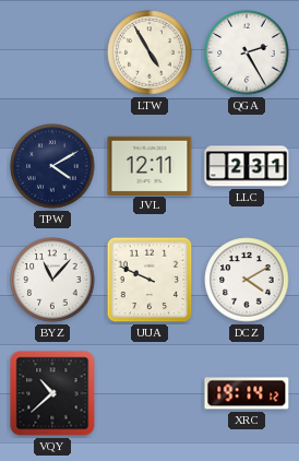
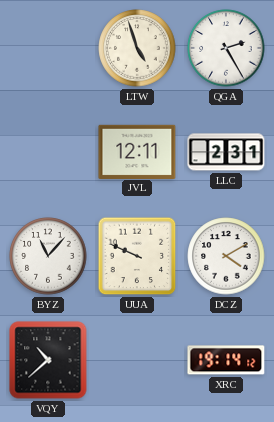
LTW: 4:55 -> 4:57 (137, 48)
TPW: 4:10 -> none (52, 166)
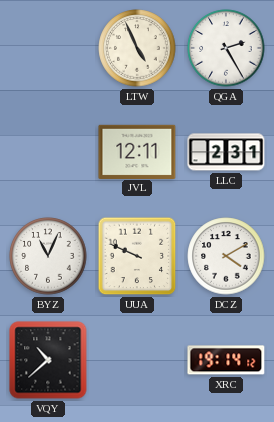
LTW: 4:57 -> 4:56 (137, 48)
BYZ: 11:07 -> 11:04 (48, 256)
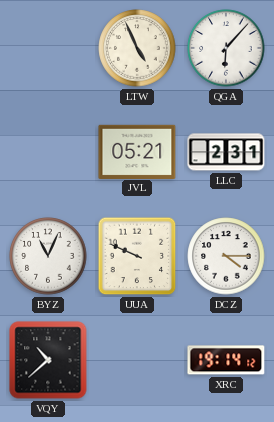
QGA: 2:25 -> 6:07 (226, 48)
JVL: 12:11 -> 05:21 (137, 151)
DCZ: 4:10 -> 4:15 (226, 256)
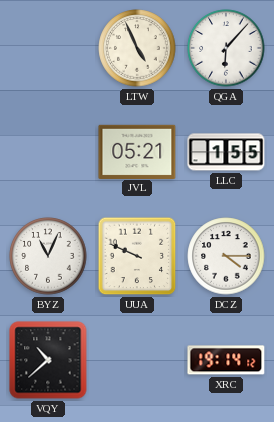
LLC: 2:31 -> 1:55 (226, 152)
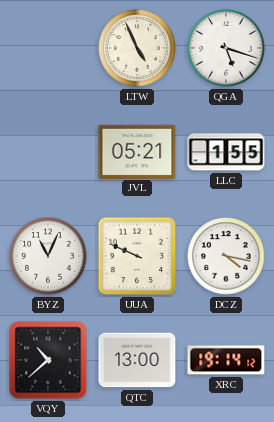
QGA: 6:07 -> 5:18 (226, 48)
DCZ: 4:15 -> 4:17 (226, 256)
QTC: none -> 13:00 (137, 360)
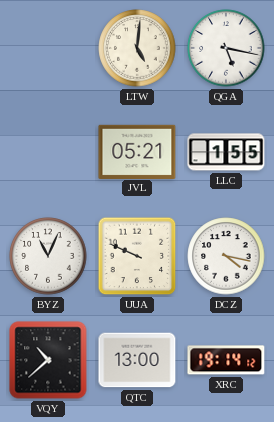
LTW: 4:56 -> 5:01 (137, 48)
QGA: 5:18 -> 5:17 (226, 48)
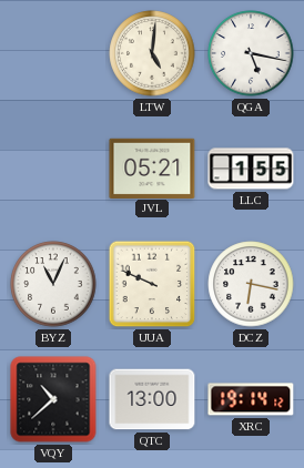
DCZ: 4:17 -> 6:17 (251, 284)
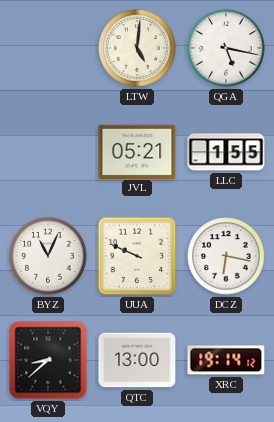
VQY: 10:38 -> 8:38 (48, 360)
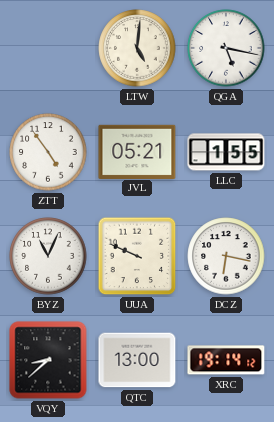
ZTT: none -> 4:54 (48, 152)
